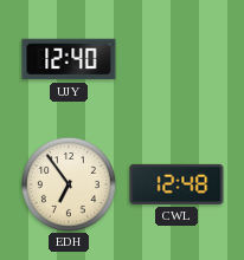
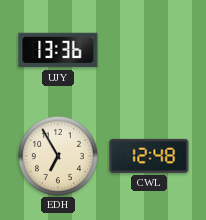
UJY: 12:40 -> 13:36 (58, 50)
EDH: 6:54 -> 6:55 (58, 156)
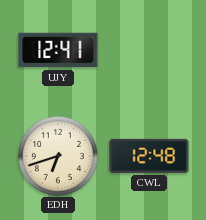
UJY: 13:36 -> 12:41 (58, 50)
EDH: 6:55 -> 6:42 (58, 156)
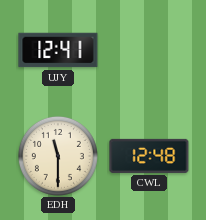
EDH: 6:42 -> 11:30 (58, 156)
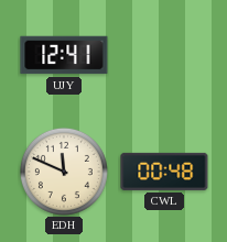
EDH: 11:30 -> 11:49 (64, 172)
CWL: 12:48 -> 00:48 (164, 172)
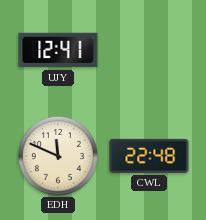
CWL: 00:48 -> 22:48 (149, 156)
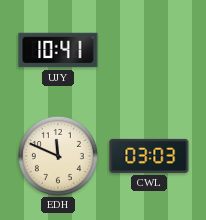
UJY: 12:41 -> 10:41 (58, 50)
CWL: 22:48 -> 03:03 (149, 156)
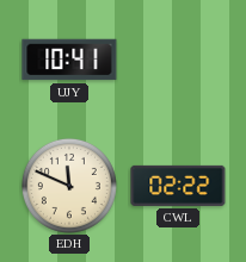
CWL: 03:03 -> 02:22 (178, 186)
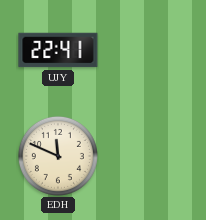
UJY: 10:41 -> 22:41 (58, 50)
CWL: 02:22 -> none (178, 186)
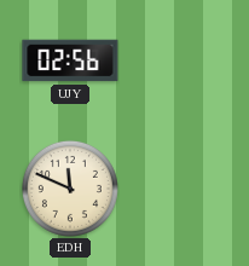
UJY: 22:41 -> 02:56 (70, 60)
